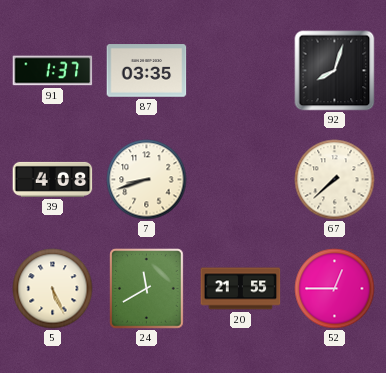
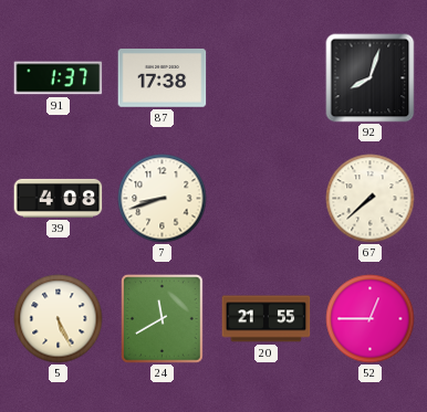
87: 03:35 -> 17:38 (163, 78)
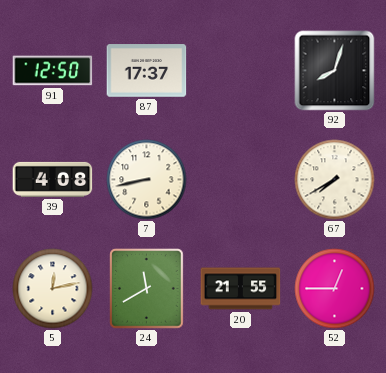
91: 1:37 -> 12:50 (53, 71)
87: 17:38 -> 17:37 (147, 71)
7: 8:42 -> 8:43 (147, 180)
67: 7:38 -> 7:40 (335, 180)
5: 5:26 -> 12:13 (53, 289)
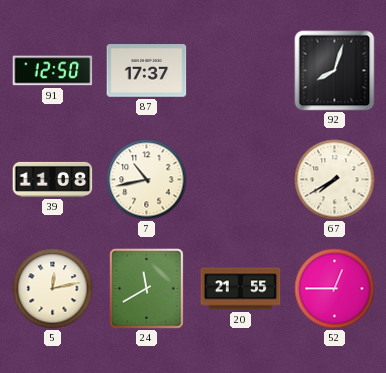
39: 4:08 -> 11:08 (53, 179)
7: 8:43 -> 10:43 (147, 180)
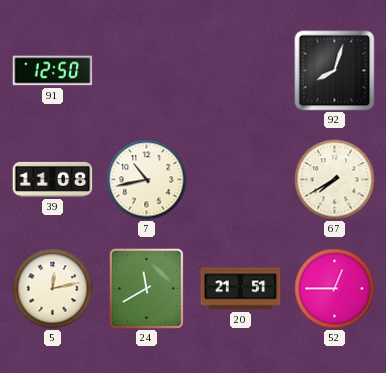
87: 17:37 -> none (147, 71)
20: 21:55 -> 21:51 (241, 289)
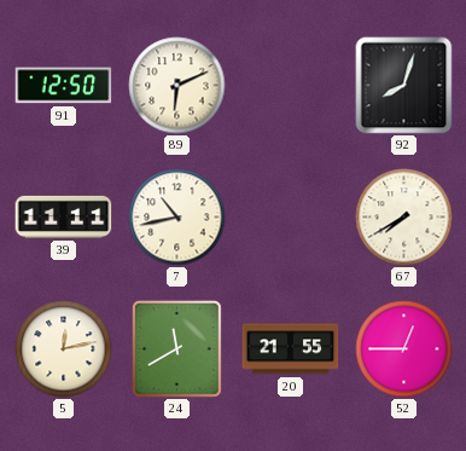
89: none -> 6:11 (177, 86)
39: 11:08 -> 11:11 (64, 216)
20: 21:51 -> 21:55 (291, 349)
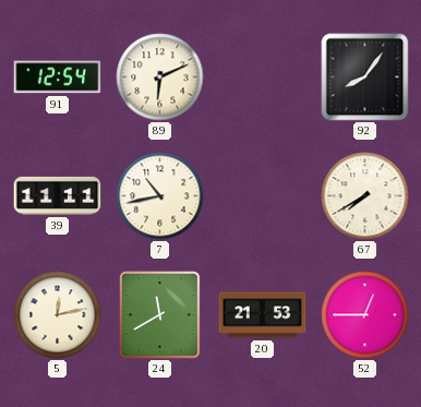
91: 12:50 -> 12:54 (58, 77)
92: 8:03 -> 8:06 (365, 77)
20: 21:55 -> 21:53 (263, 315)
